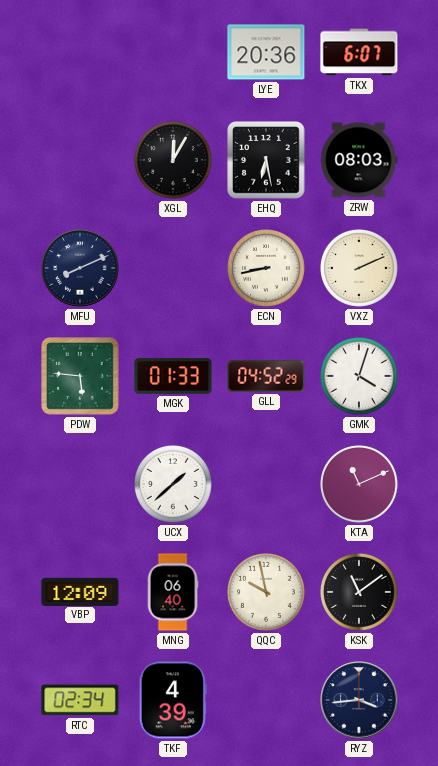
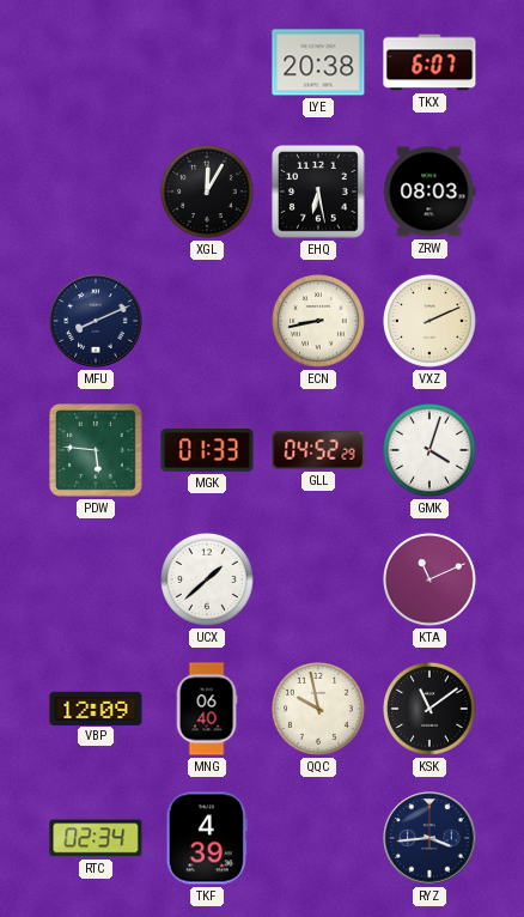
LYE: 20:36 -> 20:38 (318, 62)
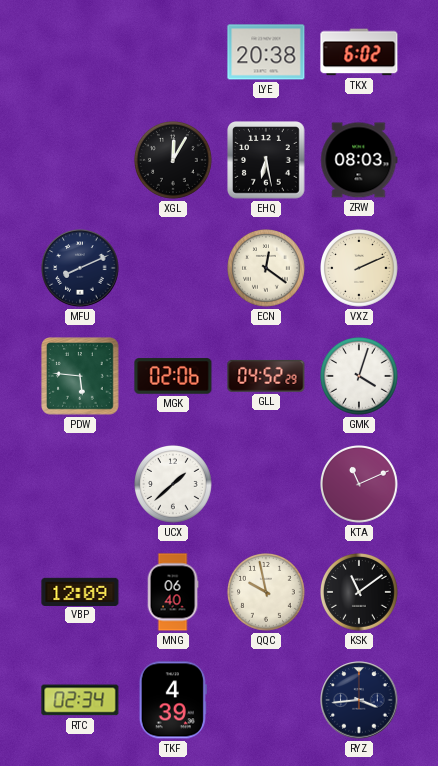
TKX: 6:07 -> 6:02 (359, 52)
ECN: 8:43 -> 12:21 (267, 269)
MGK: 01:33 -> 02:06 (173, 376)
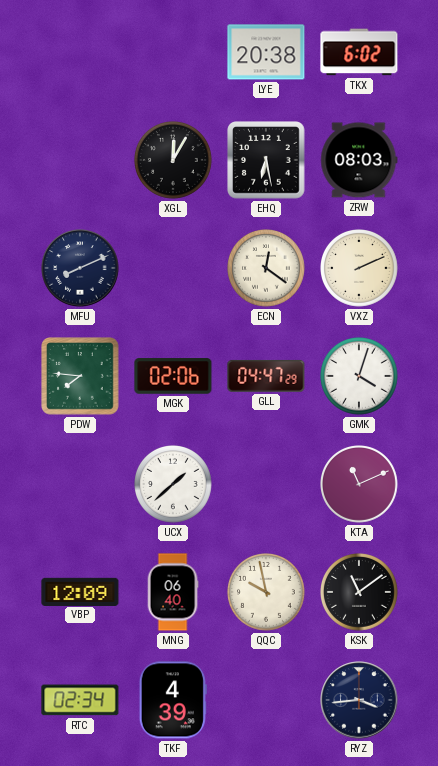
PDW: 5:46 -> 7:46 (80, 376)
GLL: 04:52 -> 04:47 (266, 376)
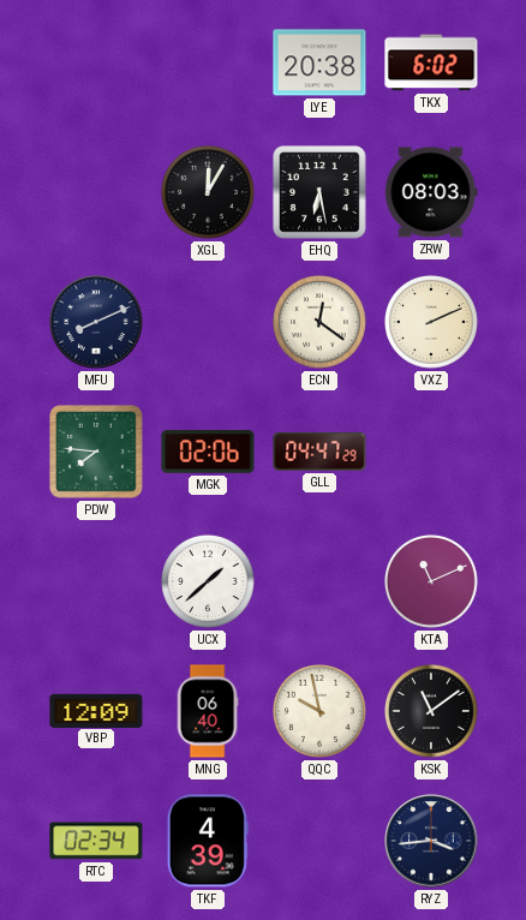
GMK: 4:03 -> none (360, 377)
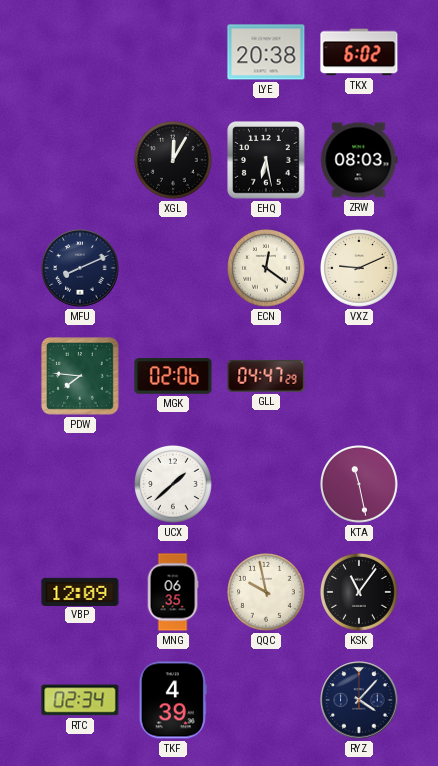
VXZ: 2:11 -> 9:11 (360, 269)
KTA: 11:11 -> 11:28 (360, 485)
MNG: 06:40 -> 06:35 (173, 592)
KSK: 11:09 -> 11:06 (360, 593)
RYZ: 3:44 -> 4:07 (359, 700)
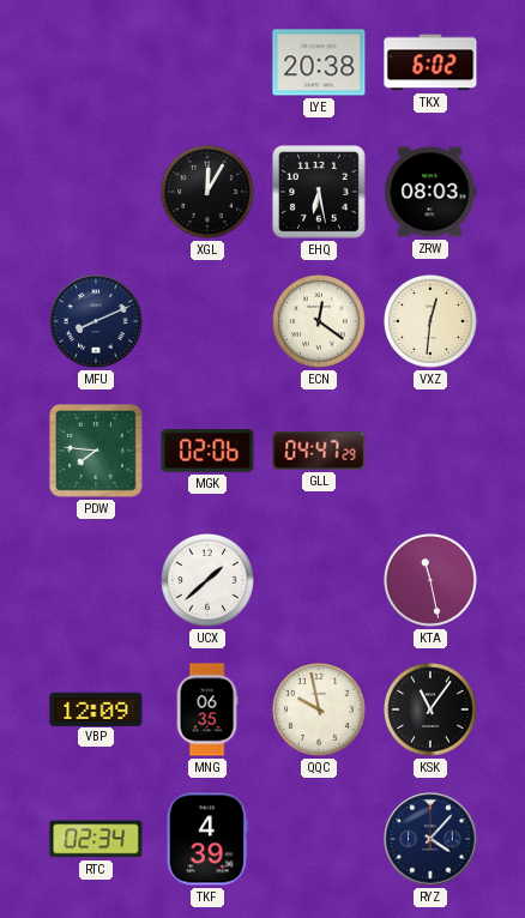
VXZ: 9:11 -> 12:31 (432, 322)
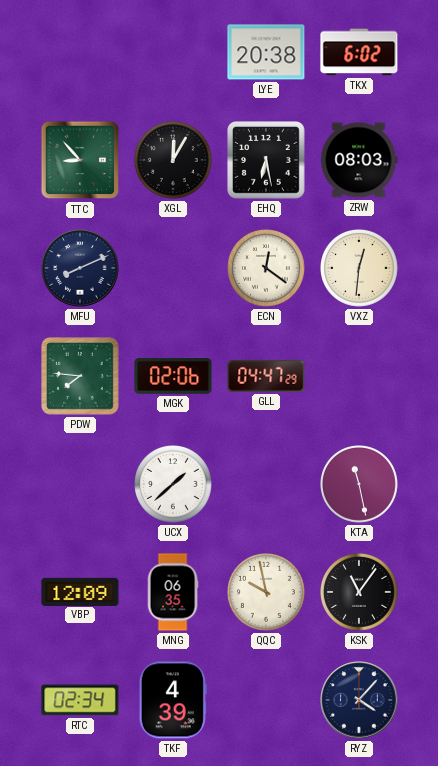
TTC: none -> 8:53 (80, 160)
